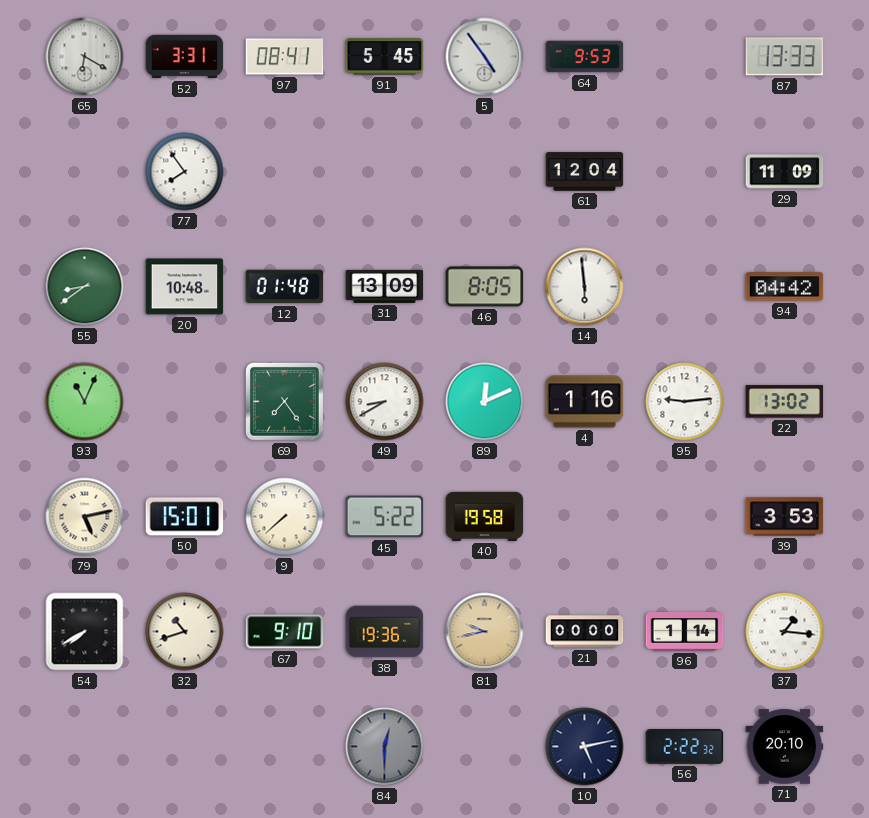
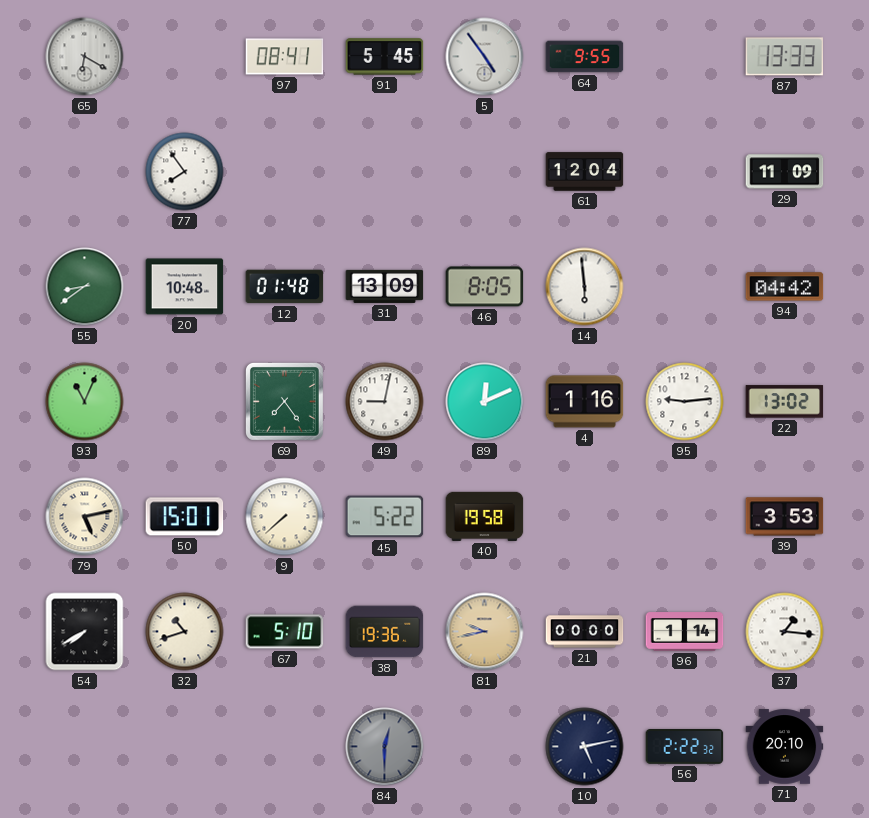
52: 3:31 -> none (185, 57)
64: 9:53 -> 9:55 (585, 57)
49: 8:40 -> 9:02 (385, 402)
67: 9:10 -> 5:10 (285, 632)
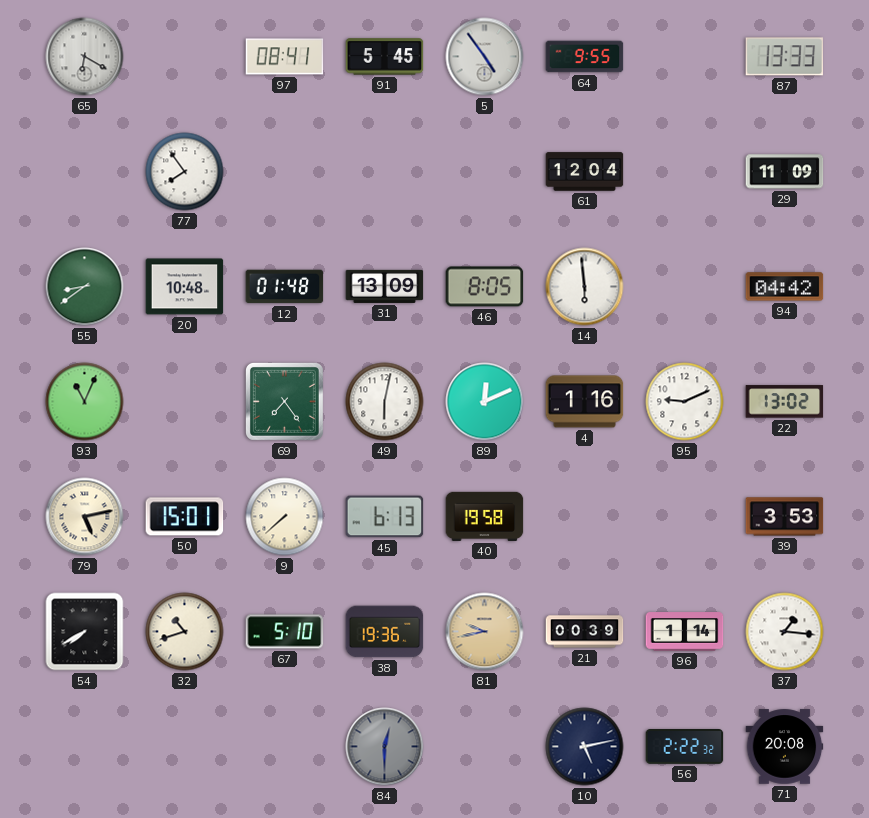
49: 9:02 -> 6:02 (385, 402)
95: 9:14 -> 9:11 (685, 402)
45: 5:22 -> 6:13 (385, 517)
21: 00:00 -> 00:39 (585, 632)
71: 20:10 -> 20:08 (785, 747)
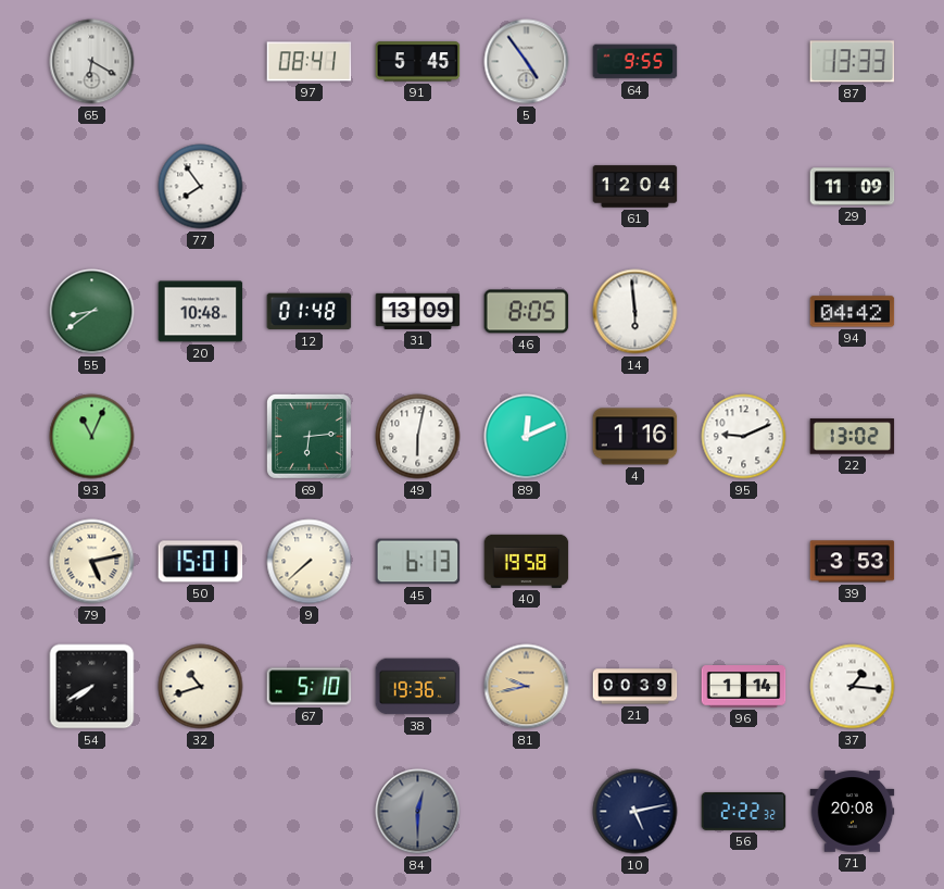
69: 7:24 -> 6:14 (309, 436)
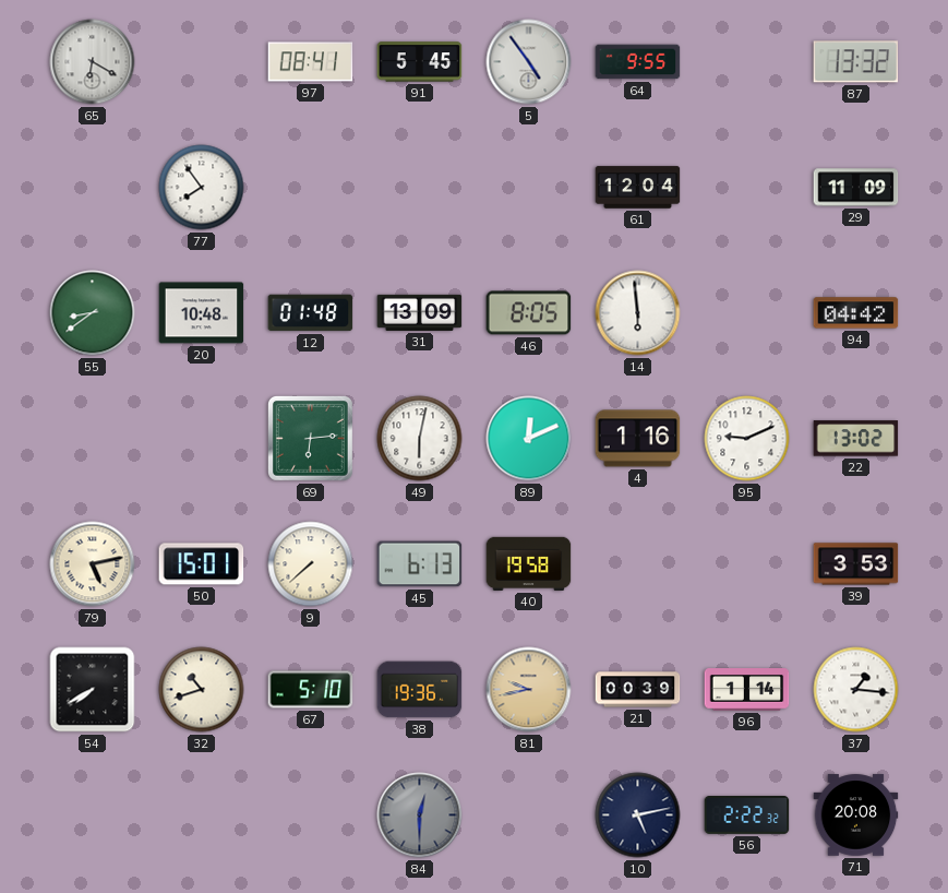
87: 13:33 -> 13:32 (856, 62)
93: 11:04 -> none (92, 437)
